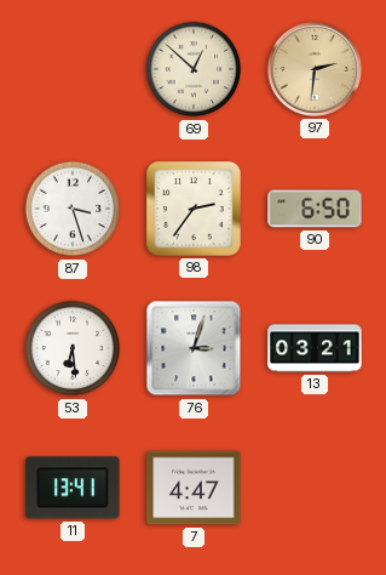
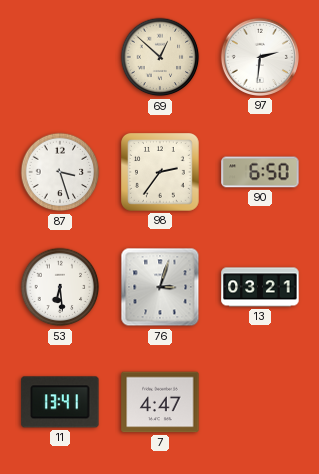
97 dial: champagne -> white (260, 57)
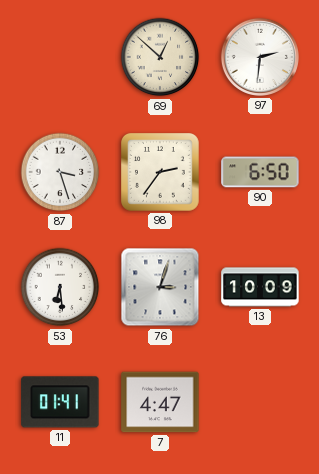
13: 03:21 -> 10:09 (260, 287)
11: 13:41 -> 01:41 (60, 402)
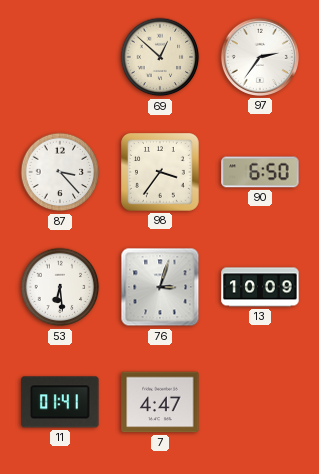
97: 2:31 -> 2:36 (260, 57)
87: 3:27 -> 3:23 (60, 172)
98: 2:36 -> 3:36 (161, 173)
